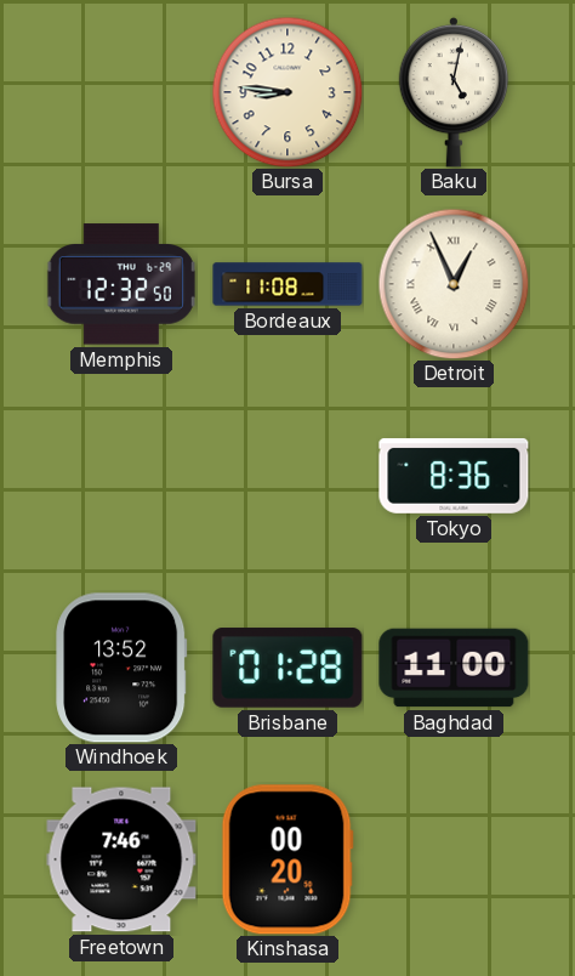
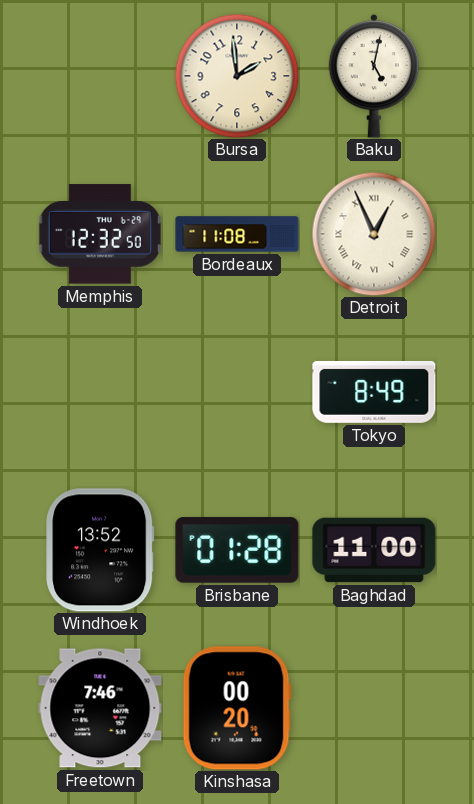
Bursa: 8:46 -> 1:59 (237, 76)
Tokyo: 8:36 -> 8:49 (374, 392)
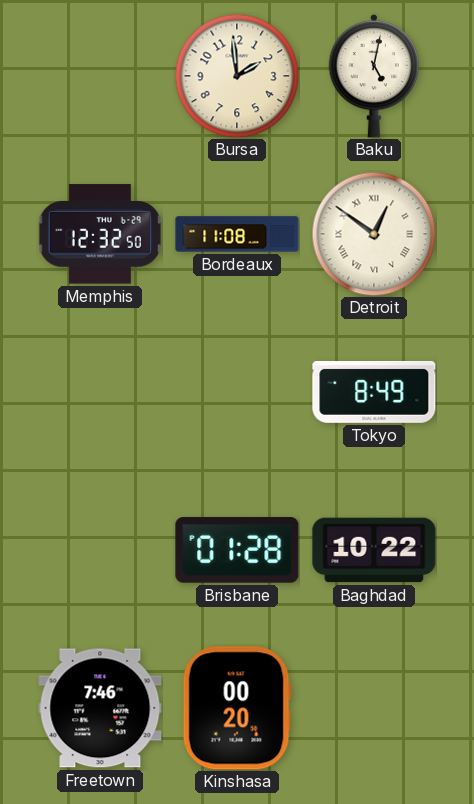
Detroit: 12:56 -> 12:51 (374, 234)
Windhoek: 13:52 -> none (100, 550)
Baghdad: 11:00 -> 10:22 (374, 550)
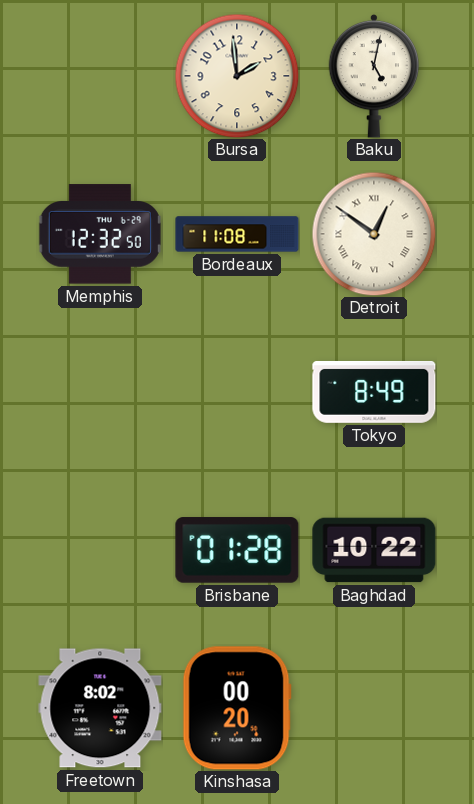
Freetown: 7:46 -> 8:02 (100, 708)
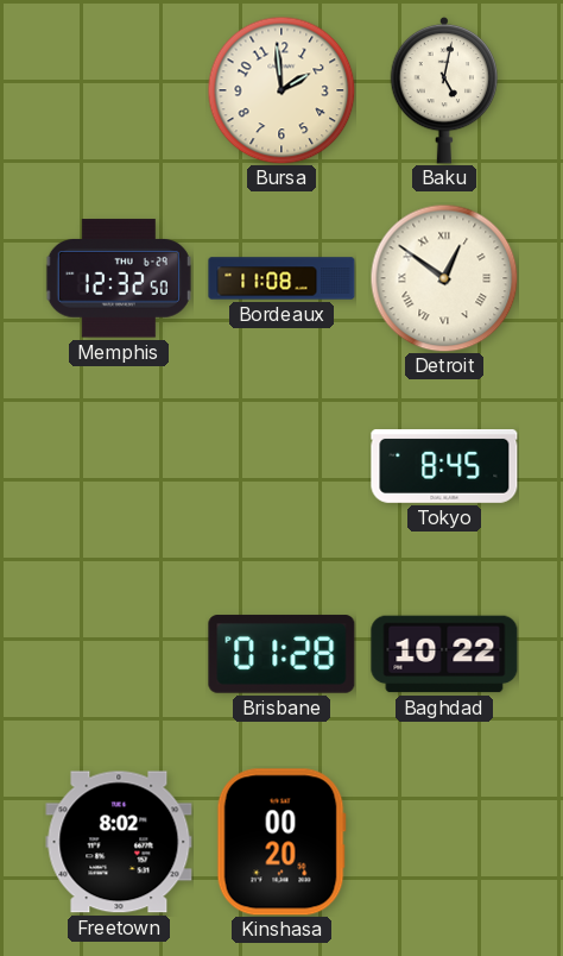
Tokyo: 8:49 -> 8:45 (444, 466)
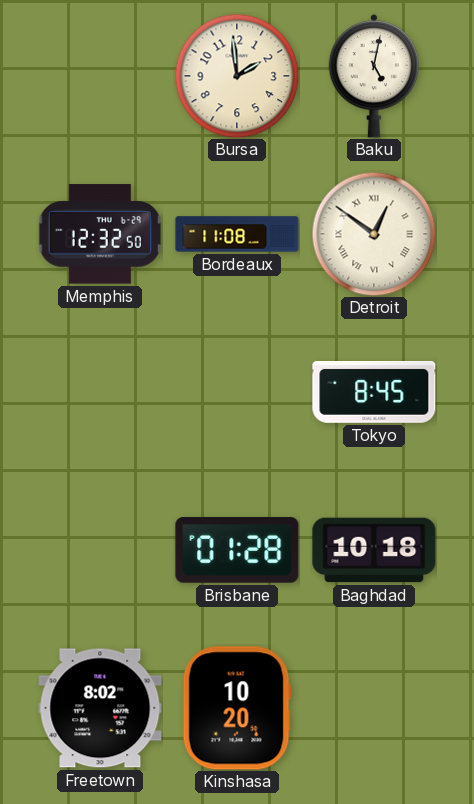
Baghdad: 10:22 -> 10:18 (374, 550)
Kinshasa: 00:20 -> 10:20 (237, 708)
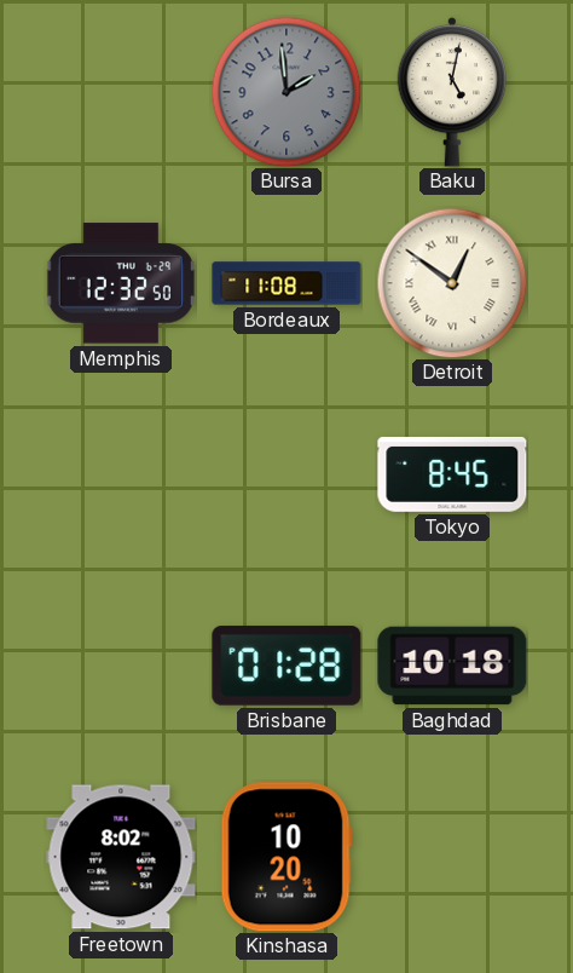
Bursa dial: cream -> grey (286, 92)
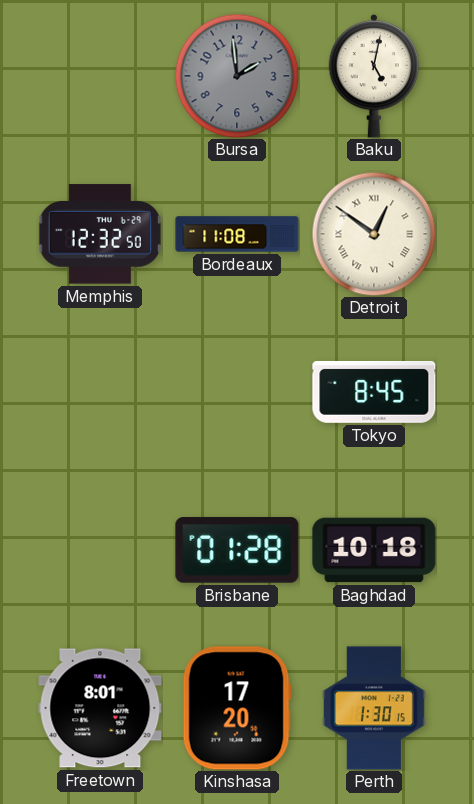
Freetown: 8:02 -> 8:01 (100, 708)
Kinshasa: 10:20 -> 17:20 (237, 708)
Perth: none -> 1:30 (375, 708)
